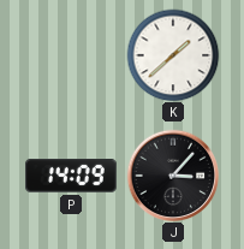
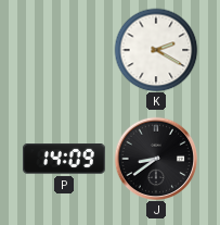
K: 1:38 -> 2:20 (156, 50)
J: 3:07 -> 8:39 (156, 159)
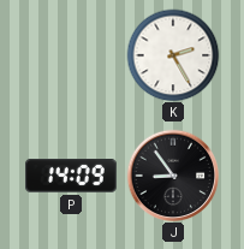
K: 2:20 -> 2:25 (173, 55)
J: 8:39 -> 8:54 (173, 176)
